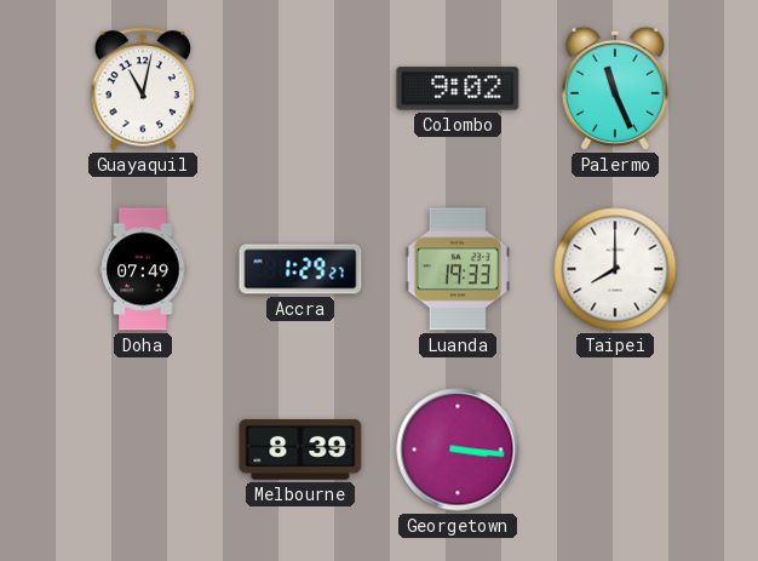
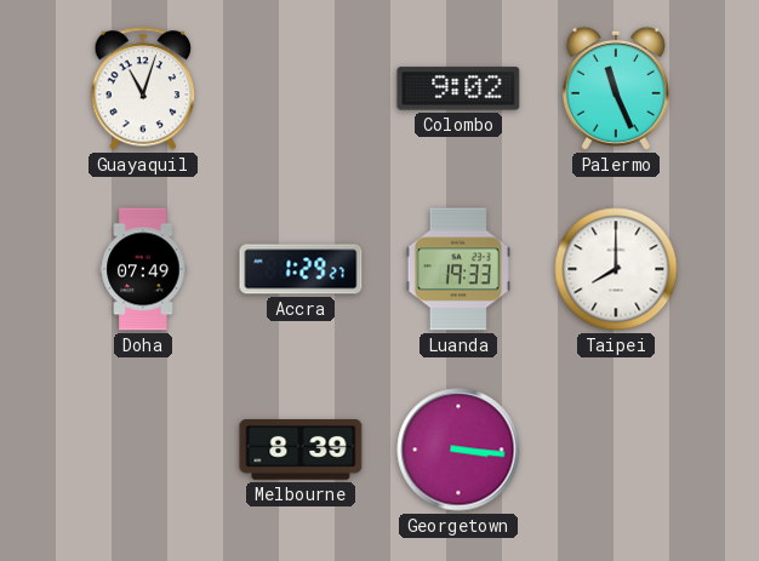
Guayaquil: 11:02 -> 11:03 (143, 88)
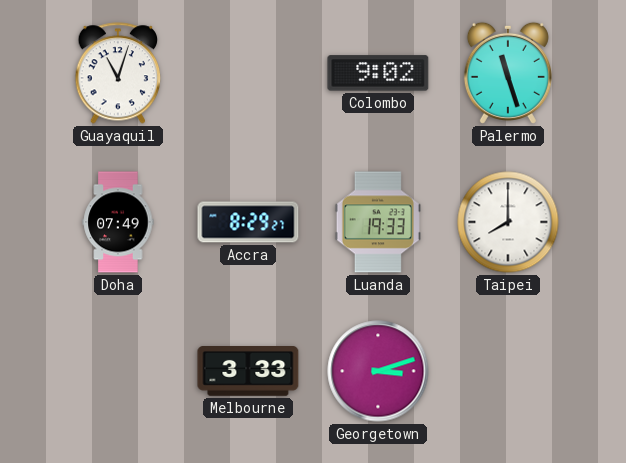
Palermo: 11:26 -> 11:27 (508, 73)
Accra: 1:29 -> 8:29 (248, 222)
Melbourne: 8:39 -> 3:33 (248, 372)
Georgetown: 3:16 -> 3:12 (378, 371)
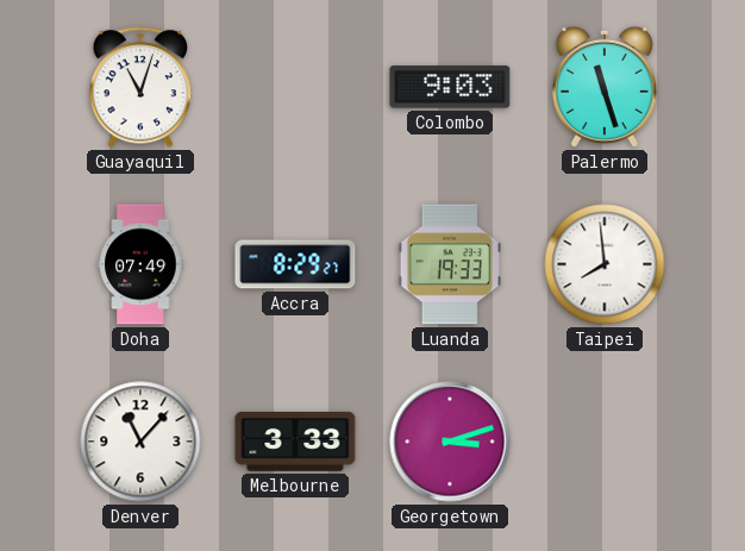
Colombo: 9:02 -> 9:03 (450, 87)
Taipei: 8:00 -> 7:59 (605, 264)
Denver: none -> 11:07 (140, 442)
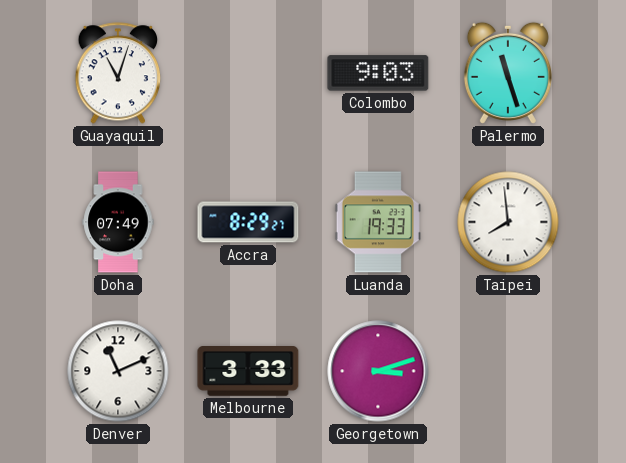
Denver: 11:07 -> 11:11 (118, 371)
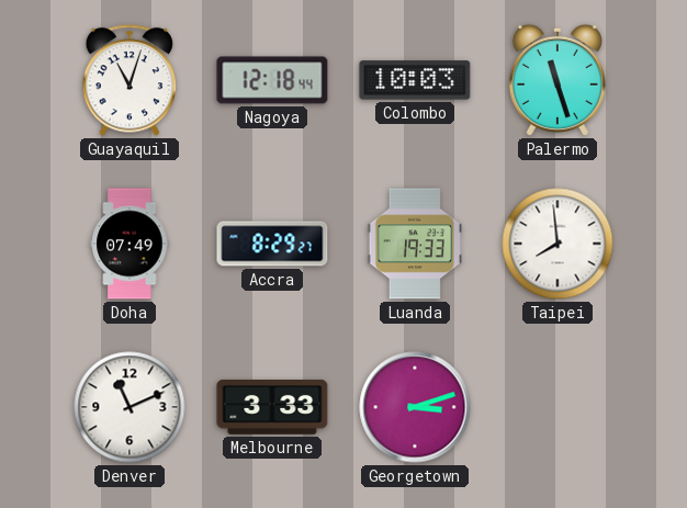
Nagoya: none -> 12:18 (272, 80)
Colombo: 9:03 -> 10:03 (415, 80)
